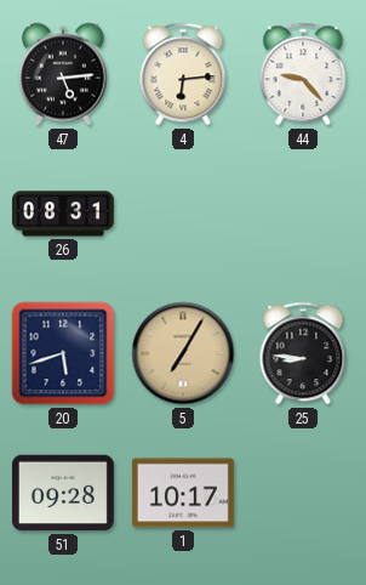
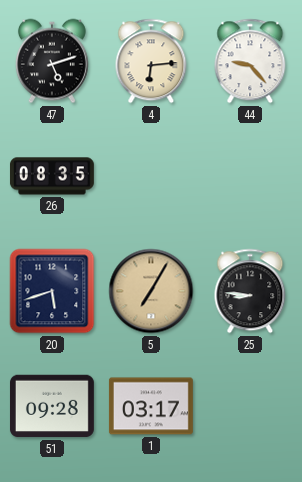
47: 5:14 -> 5:12 (52, 61)
26: 08:31 -> 08:35 (52, 176)
1: 10:17 -> 03:17 (151, 406)
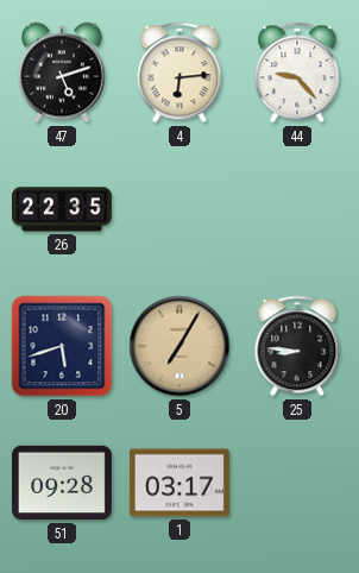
26: 08:35 -> 22:35 (62, 209)
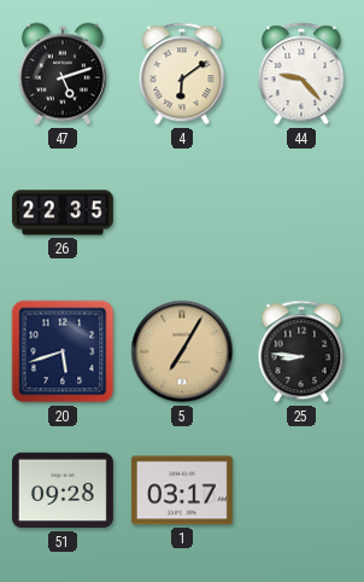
4: 6:14 -> 6:09 (182, 74)
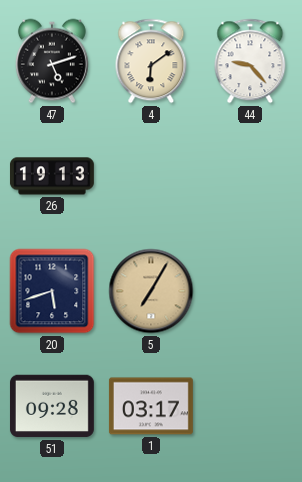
26: 22:35 -> 19:13 (52, 176)
25: 8:46 -> none (301, 351)
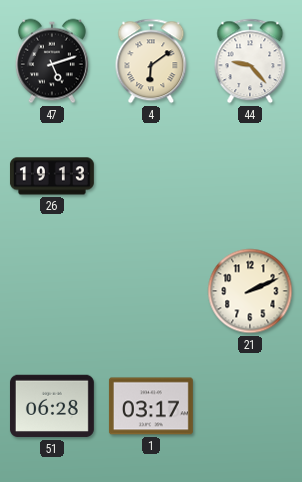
20: 5:42 -> none (52, 291)
5: 7:05 -> none (151, 291)
21: none -> 2:11 (250, 291)
51: 09:28 -> 06:28 (52, 406)
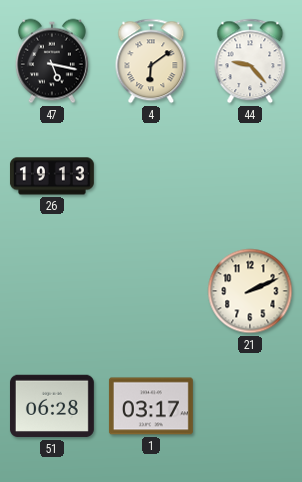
47: 5:12 -> 5:17 (52, 61)
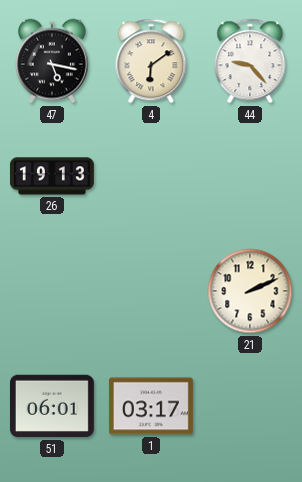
51: 06:28 -> 06:01 (52, 406)
